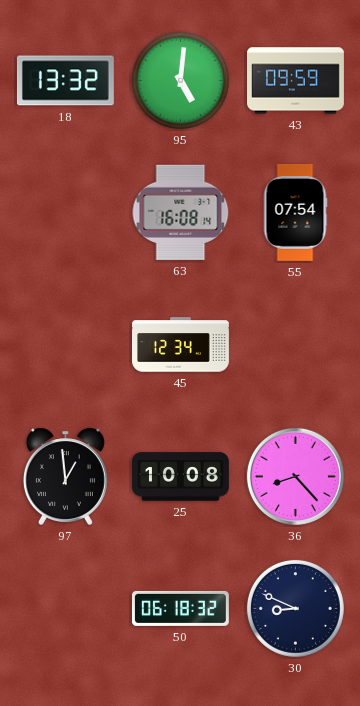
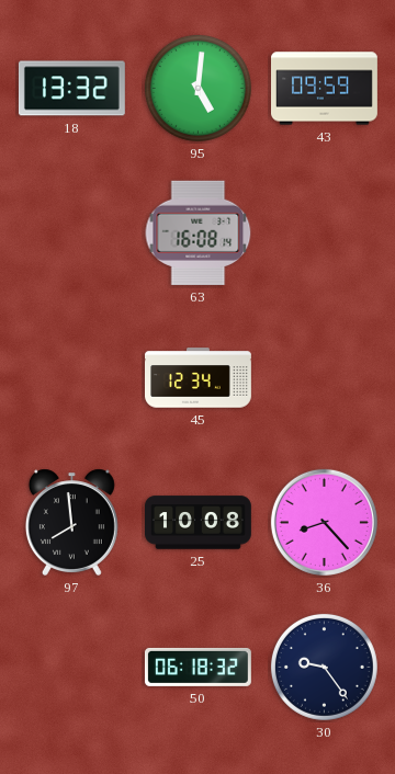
55: 07:54 -> none (295, 212)
97: 12:59 -> 7:59 (71, 522)
30: 8:49 -> 9:24 (324, 667)
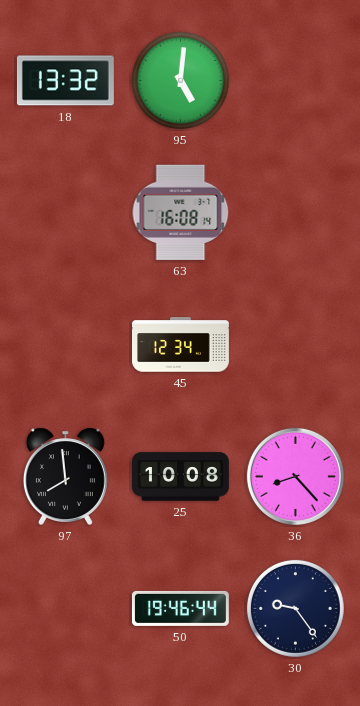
43: 09:59 -> none (325, 89)
50: 06:18 -> 19:46 (180, 608)
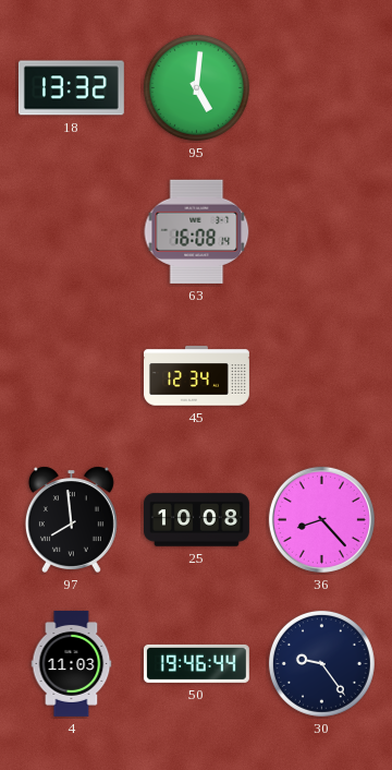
4: none -> 11:03 (72, 663)
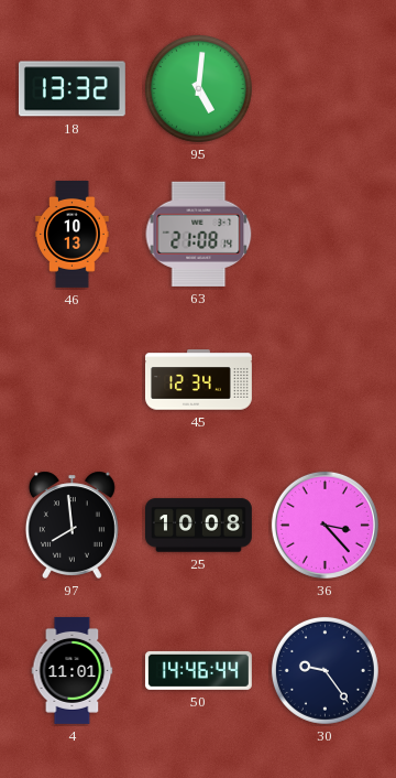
46: none -> 10:13 (73, 235)
63: 16:08 -> 21:08 (199, 234)
36: 8:23 -> 3:23 (324, 525)
4: 11:03 -> 11:01 (73, 670)
50: 19:46 -> 14:46 (198, 670)
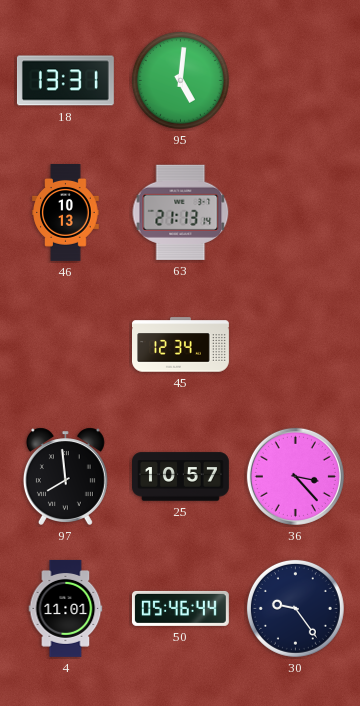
18: 13:32 -> 13:31 (65, 81)
63: 21:08 -> 21:13 (181, 212)
25: 10:08 -> 10:57 (181, 477)
50: 14:46 -> 05:46 (180, 608)
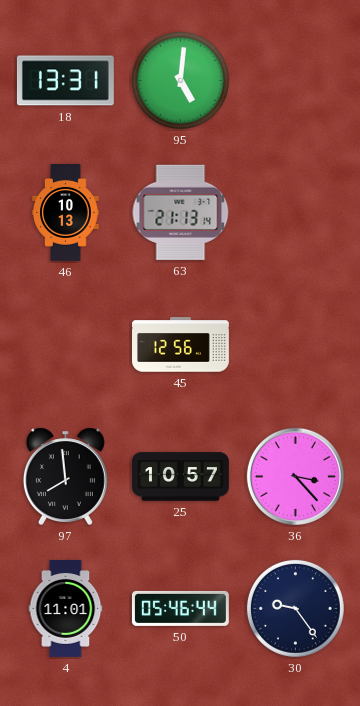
45: 12:34 -> 12:56 (181, 345)
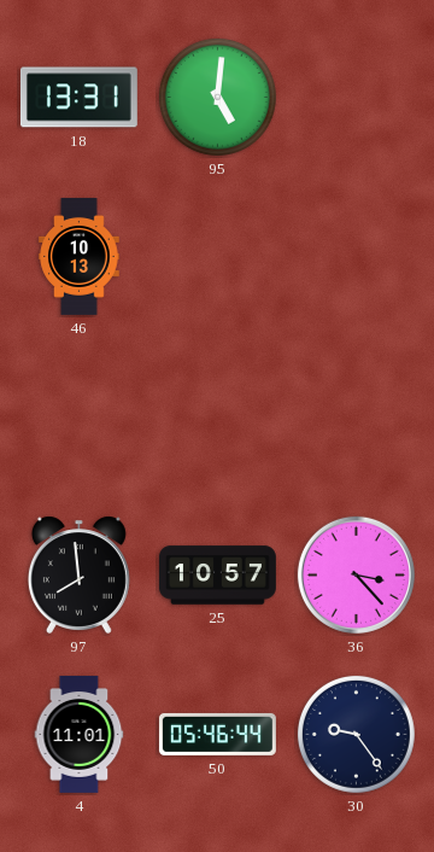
63: 21:13 -> none (181, 212)
45: 12:56 -> none (181, 345)
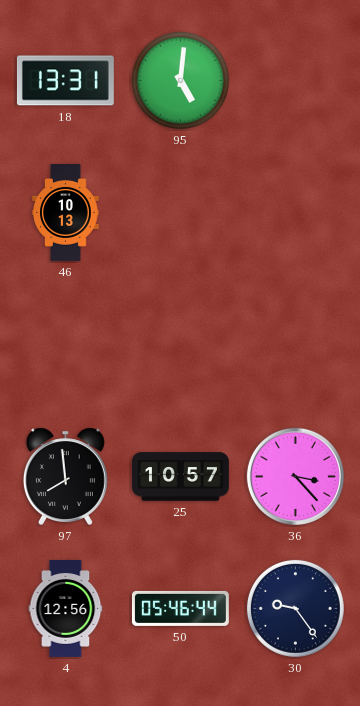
4: 11:01 -> 12:56 (66, 608)
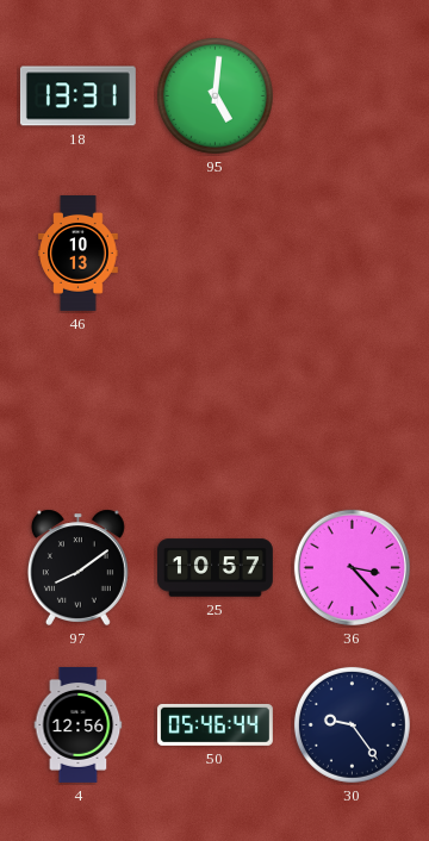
97: 7:59 -> 8:09 (77, 567)
